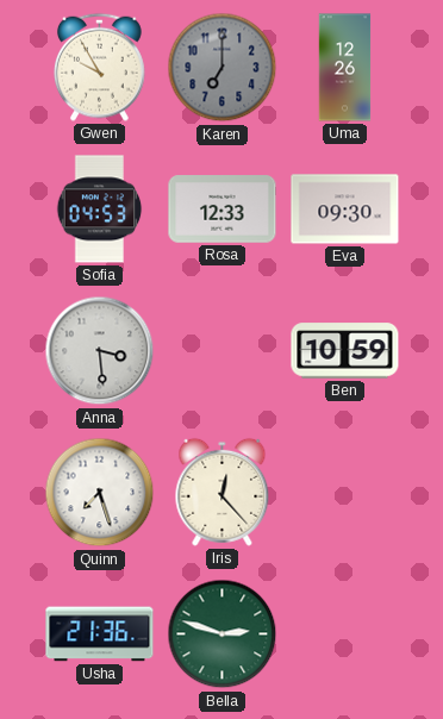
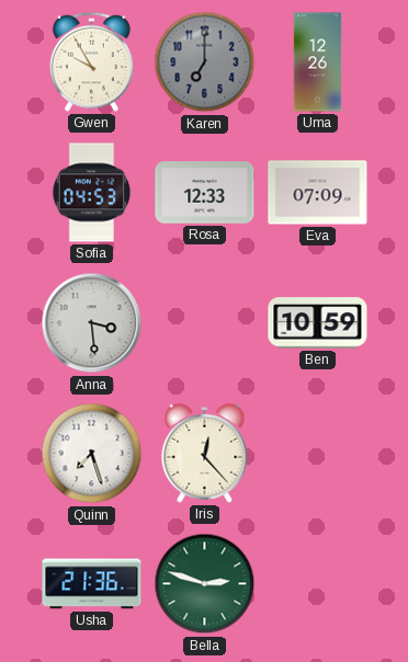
Eva: 09:30 -> 07:09 (318, 193)
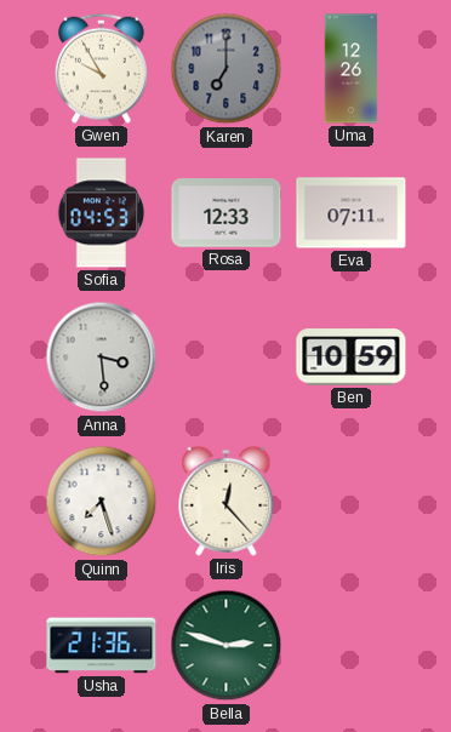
Eva: 07:09 -> 07:11 (352, 213)
